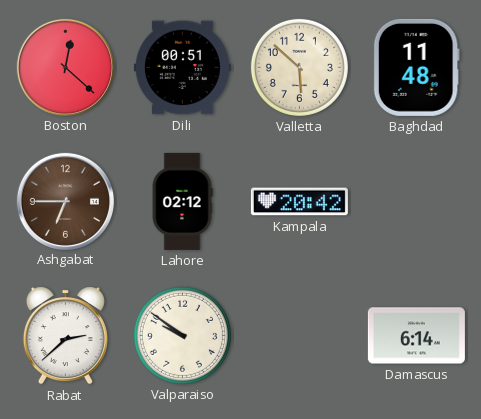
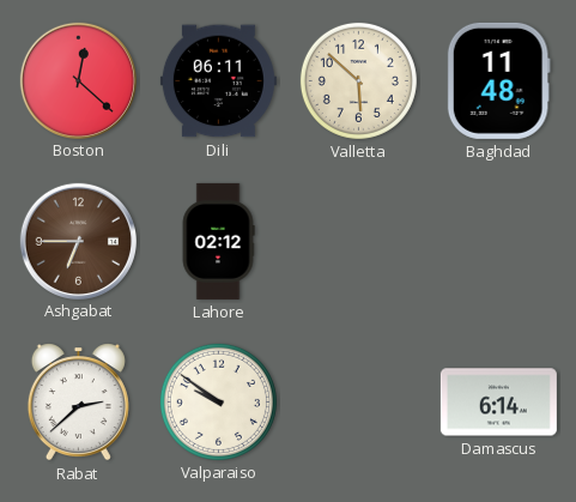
Dili: 00:51 -> 06:11 (218, 81)
Kampala: 20:42 -> none (299, 202)
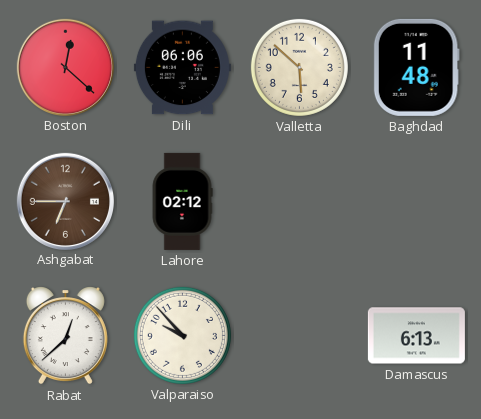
Dili: 06:11 -> 06:06 (182, 68)
Rabat: 2:38 -> 12:38 (65, 336)
Valparaiso: 9:51 -> 9:53 (182, 335)
Damascus: 6:14 -> 6:13 (416, 336)
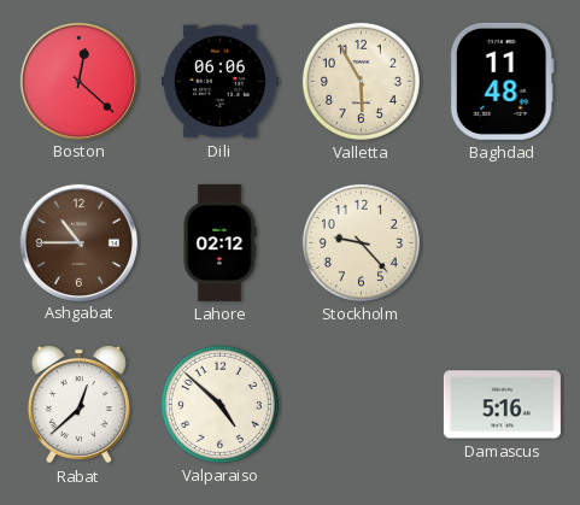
Valletta: 5:52 -> 5:55 (361, 81)
Ashgabat: 6:45 -> 10:45 (78, 242)
Stockholm: none -> 9:23 (361, 242)
Valparaiso: 9:53 -> 4:52 (219, 404)
Damascus: 6:13 -> 5:16 (502, 405)
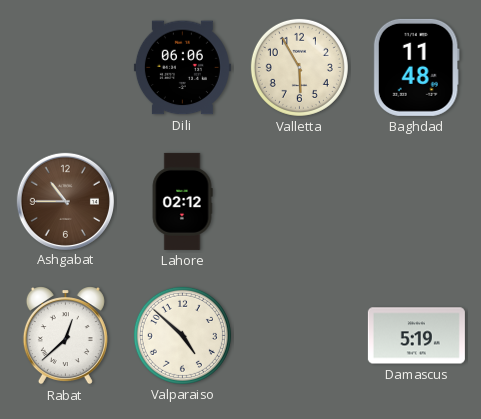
Boston: 12:22 -> none (78, 81)
Stockholm: 9:23 -> none (361, 242)
Damascus: 5:16 -> 5:19 (416, 336)
